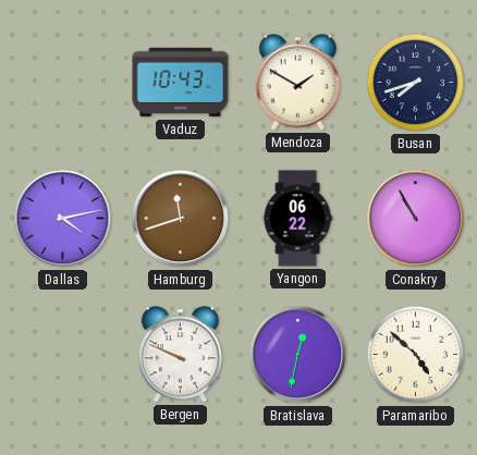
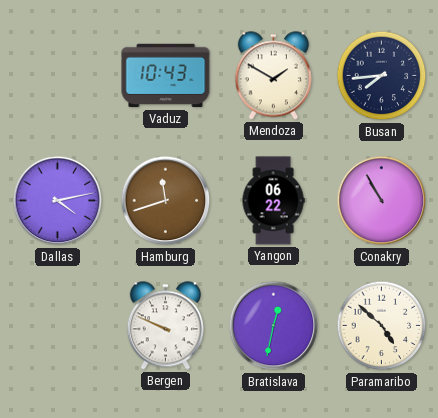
Busan: 7:42 -> 7:44 (382, 76)
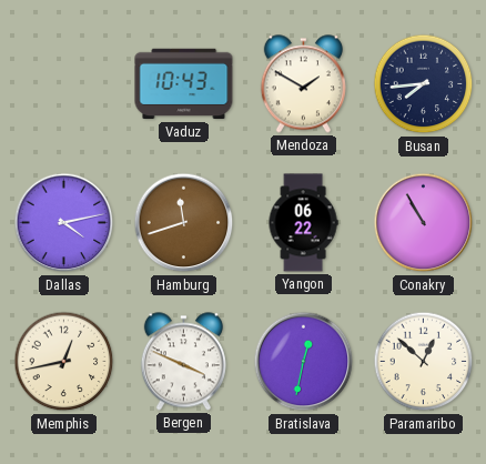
Memphis: none -> 12:43 (64, 362)
Bergen: 9:49 -> 3:49 (183, 362)
Paramaribo: 4:52 -> 12:52 (424, 362)
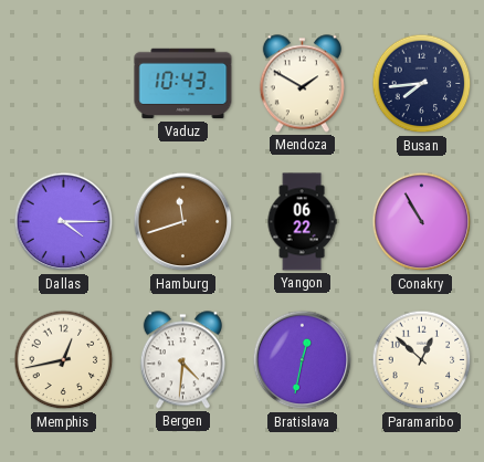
Dallas: 4:13 -> 4:15 (64, 222)
Bergen: 3:49 -> 4:31 (182, 360)
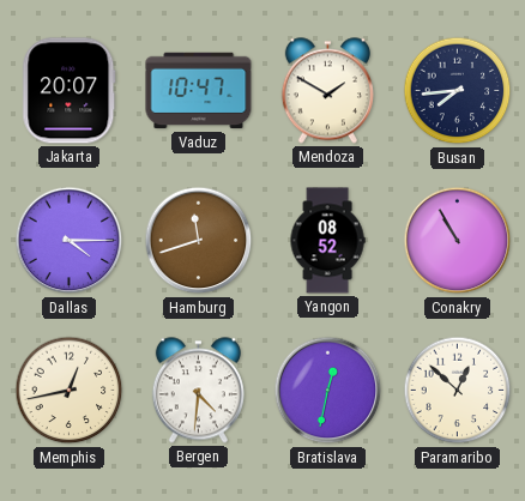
Jakarta: none -> 20:07 (70, 91)
Vaduz: 10:43 -> 10:47 (199, 91)
Yangon: 06:22 -> 08:52 (327, 241)
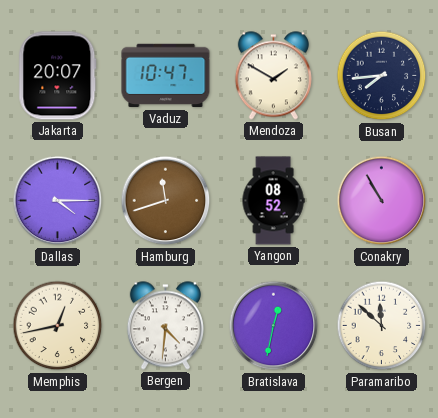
Paramaribo: 12:52 -> 11:52 (382, 326)
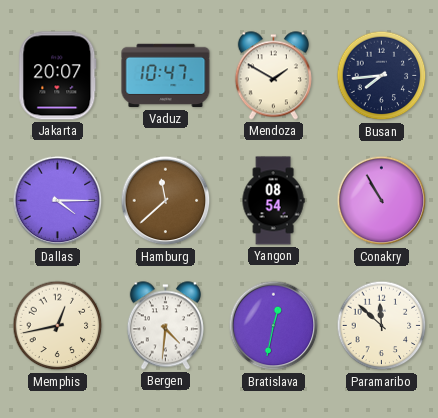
Hamburg: 11:42 -> 11:38 (166, 201)
Yangon: 08:52 -> 08:54 (273, 201)
